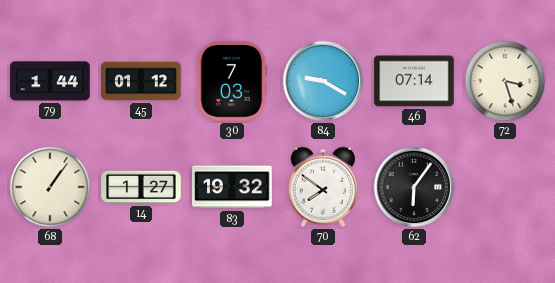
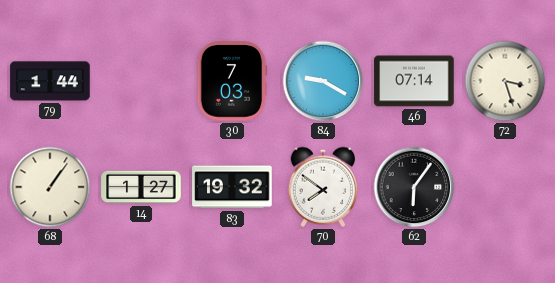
45: 01:12 -> none (141, 81)
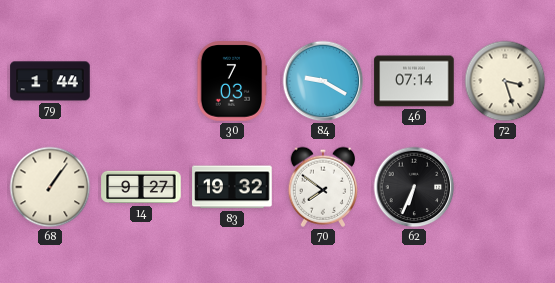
14: 1:27 -> 9:27 (141, 187)
62: 6:06 -> 6:34 (414, 187)
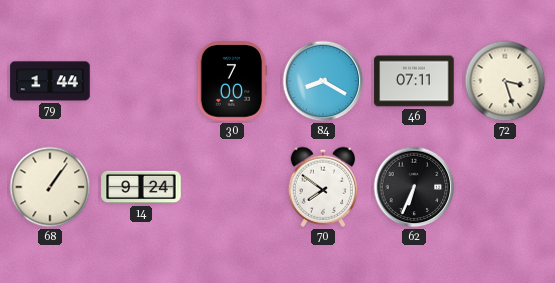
30: 7:03 -> 7:00 (232, 81)
84: 9:20 -> 8:20 (323, 81)
46: 07:14 -> 07:11 (414, 81)
14: 9:27 -> 9:24 (141, 187)
83: 19:32 -> none (232, 187)
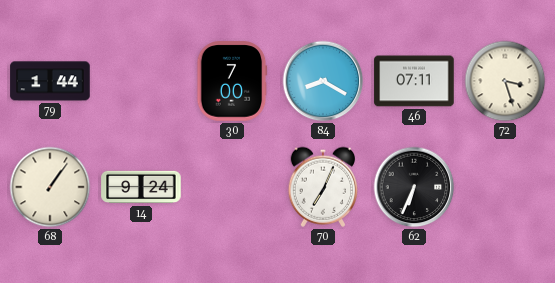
70: 7:51 -> 7:04 (322, 187)
